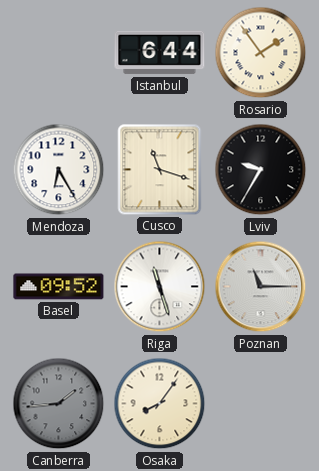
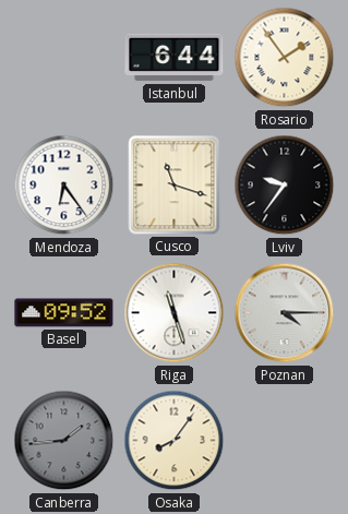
Mendoza: 6:25 -> 6:24 (64, 186)
Lviv: 9:35 -> 9:36 (285, 186)
Poznan: 11:15 -> 4:15 (285, 313)
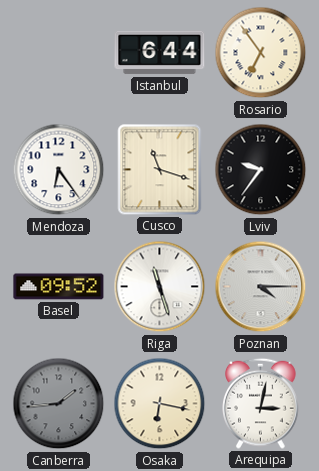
Rosario: 1:54 -> 6:54 (261, 53)
Osaka: 8:06 -> 6:17 (160, 404)
Arequipa: none -> 3:02 (261, 403)
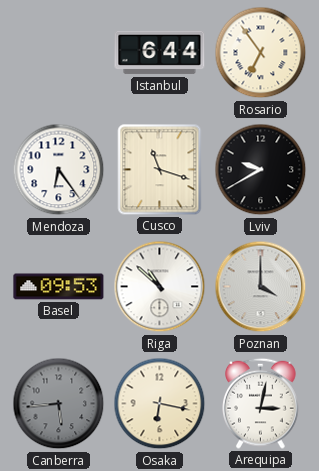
Lviv: 9:36 -> 9:40 (261, 170)
Basel: 09:52 -> 09:53 (59, 287)
Riga: 11:27 -> 10:52 (160, 287)
Poznan: 4:15 -> 4:00 (261, 287)
Canberra: 1:44 -> 5:44 (59, 404)
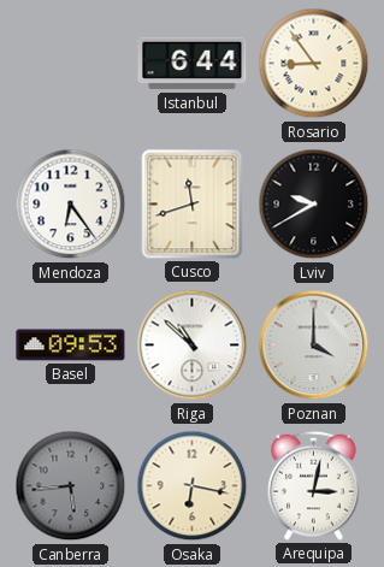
Rosario: 6:54 -> 8:54 (314, 64)
Cusco: 11:18 -> 11:42 (193, 205)
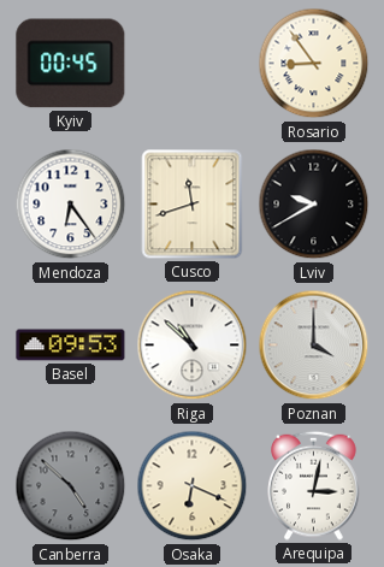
Kyiv: none -> 00:45 (71, 64)
Istanbul: 6:44 -> none (193, 64)
Canberra: 5:44 -> 4:52 (71, 486)
Osaka: 6:17 -> 6:19 (193, 486)
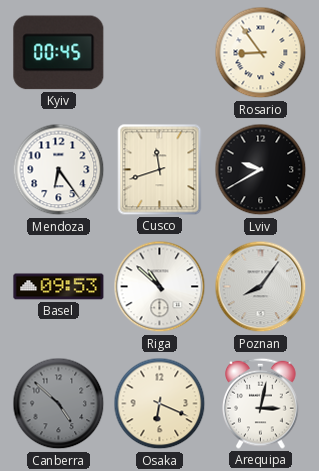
Poznan: 4:00 -> 8:06 (261, 287)
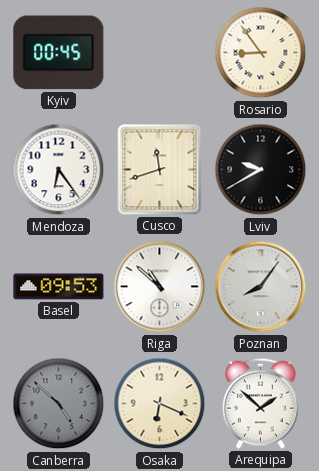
Arequipa: 3:02 -> 1:52 (261, 403)
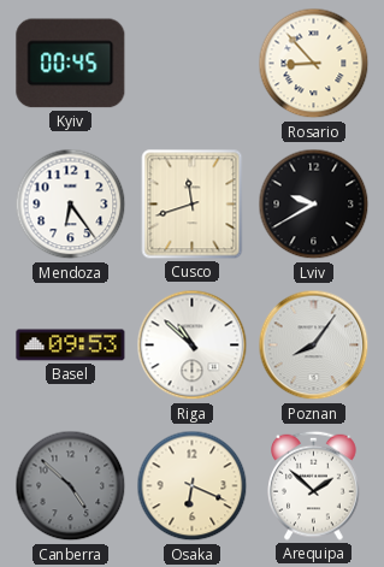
Rosario: 8:54 -> 8:53 (314, 64)
